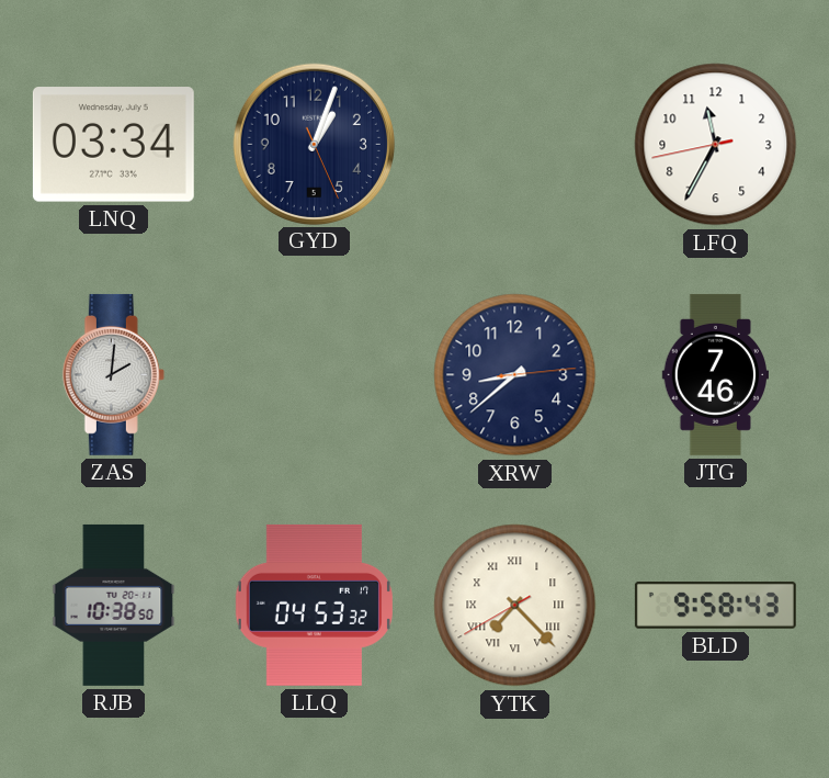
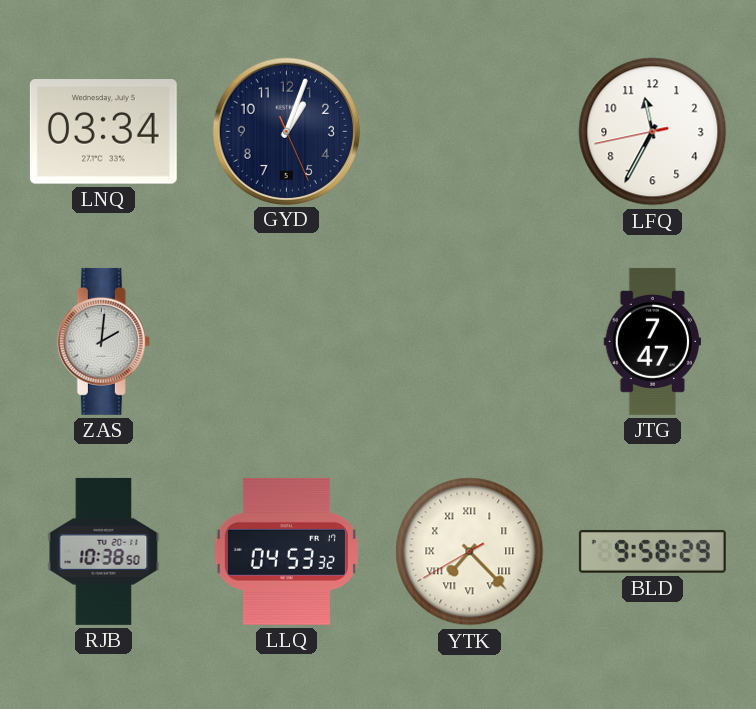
XRW: 8:38 -> none (515, 375)
JTG: 7:46 -> 7:47 (652, 341)
BLD: 9:58:43 -> 9:58:29 (652, 551)
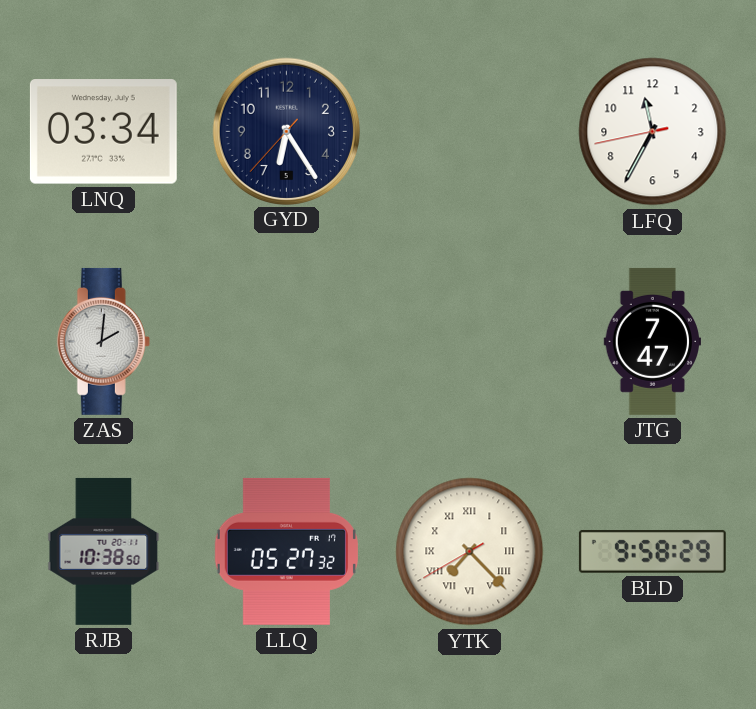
GYD: 1:03 -> 6:24 (286, 131)
LLQ: 04:53 -> 05:27 (286, 551)
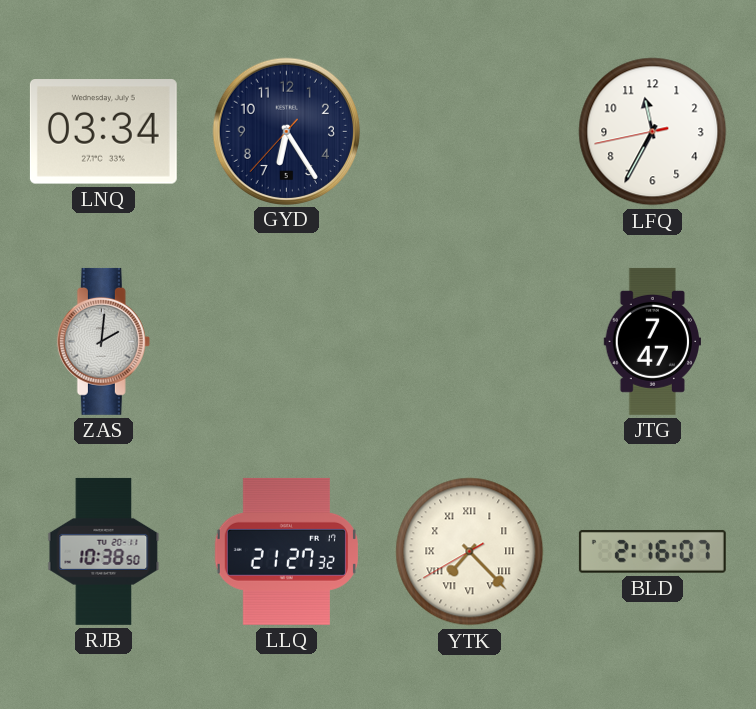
LLQ: 05:27 -> 21:27 (286, 551)
BLD: 9:58 -> 2:16 (652, 551)
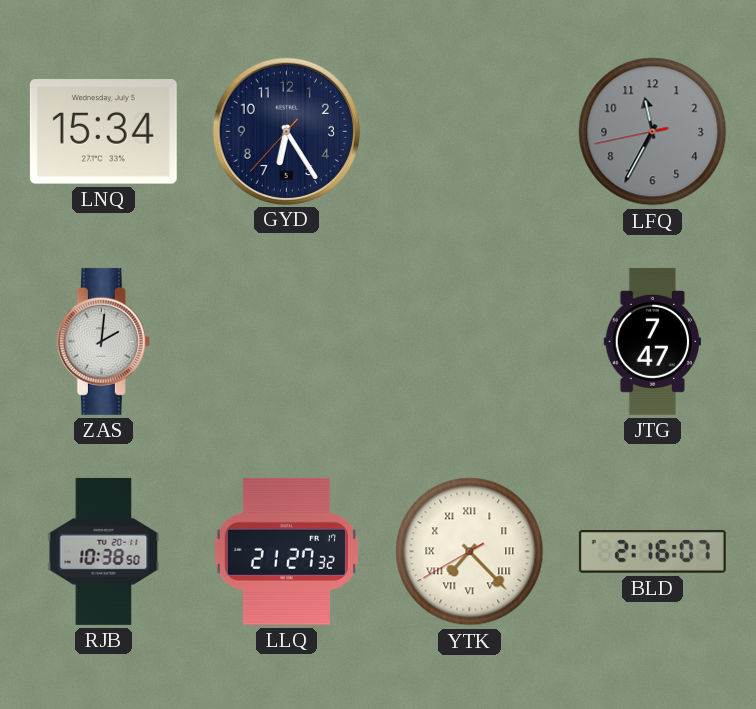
LNQ: 03:34 -> 15:34 (103, 132)
LFQ dial: white -> grey (653, 132)
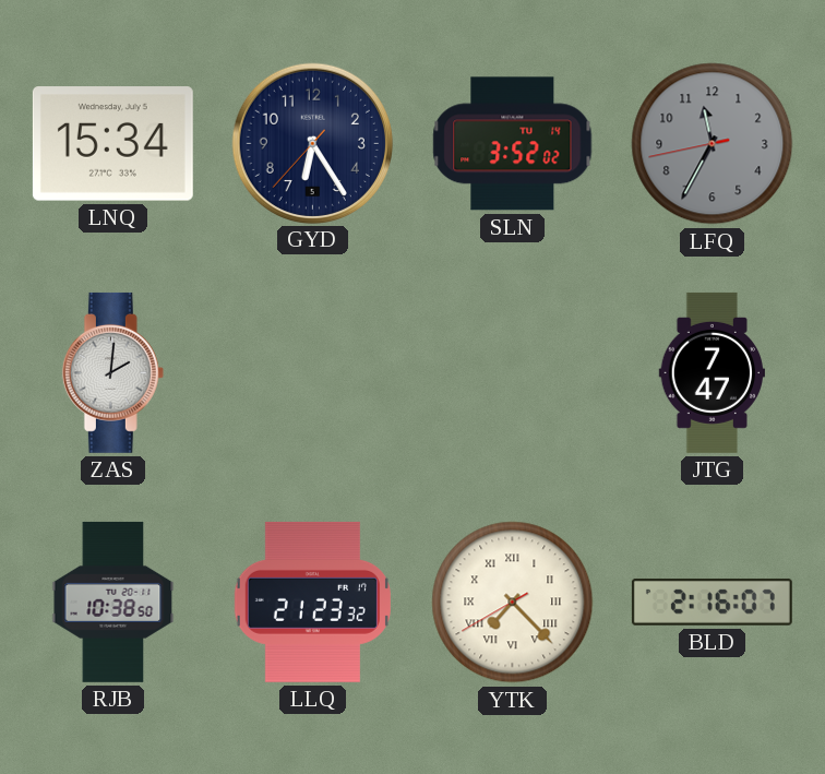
SLN: none -> 3:52 (513, 144)
LLQ: 21:27 -> 21:23 (312, 602)
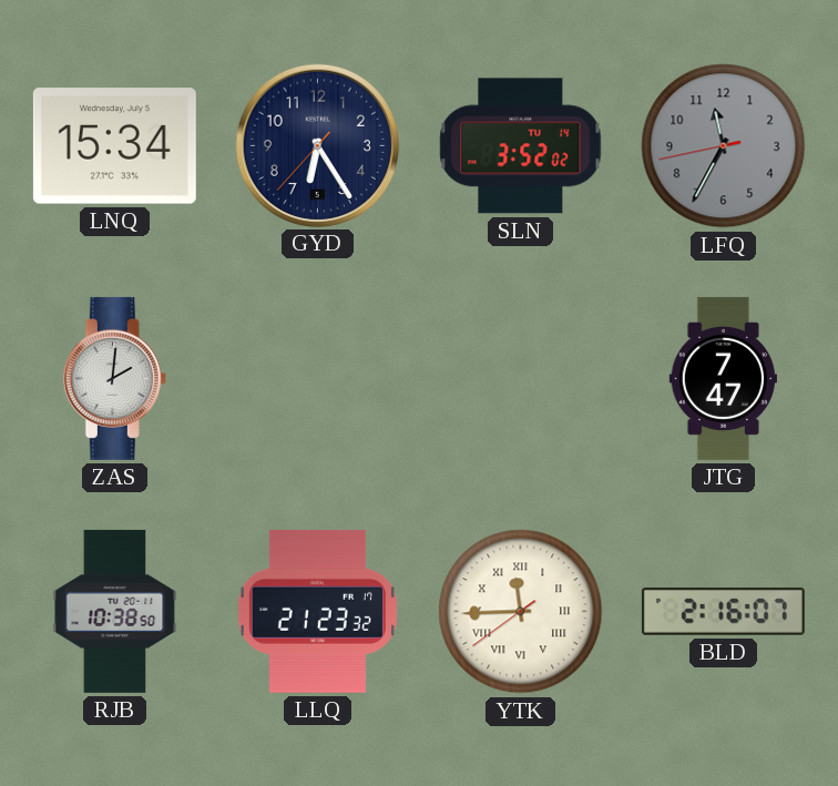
YTK: 7:22 -> 11:44 (521, 612)
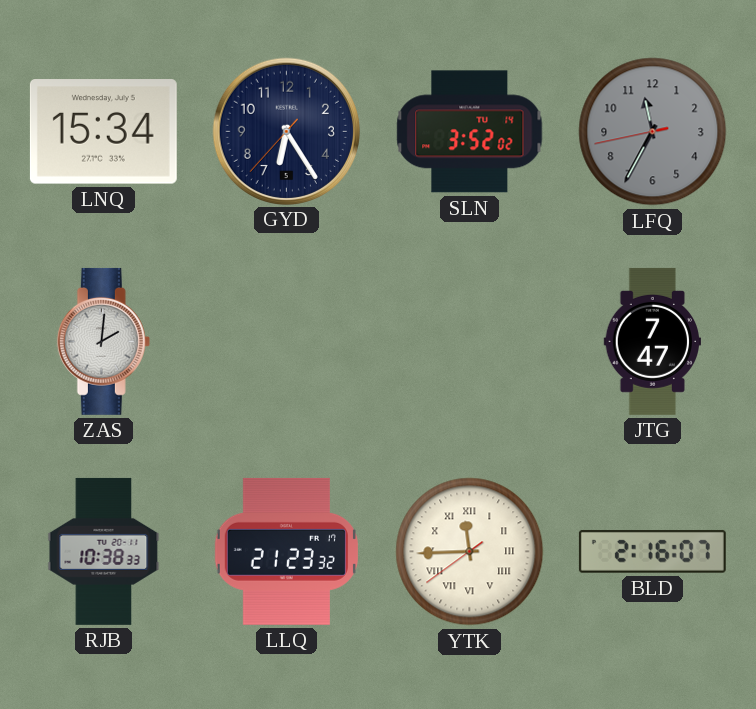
RJB: 10:38:50 -> 10:38:33 (104, 551)
